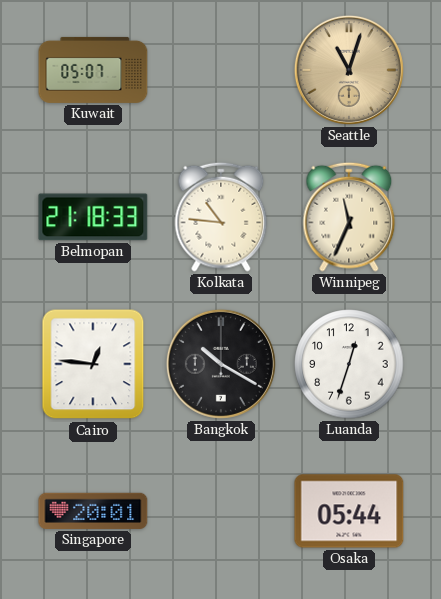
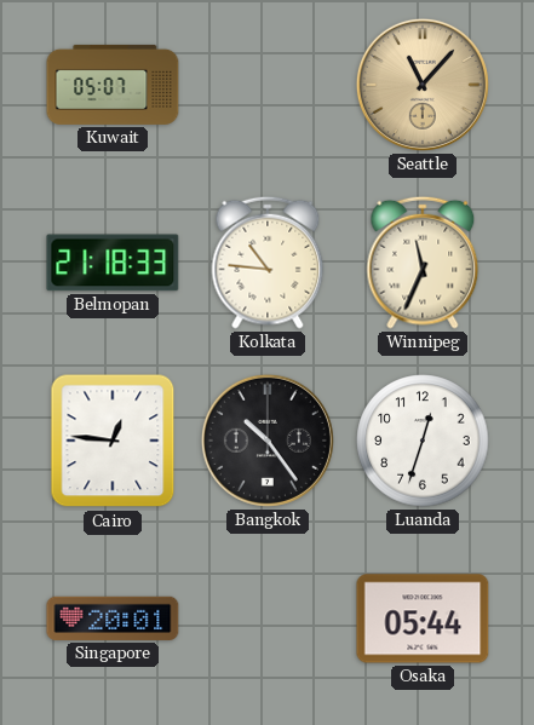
Seattle: 11:03 -> 11:07 (423, 85)
Bangkok: 10:20 -> 10:24 (268, 441)
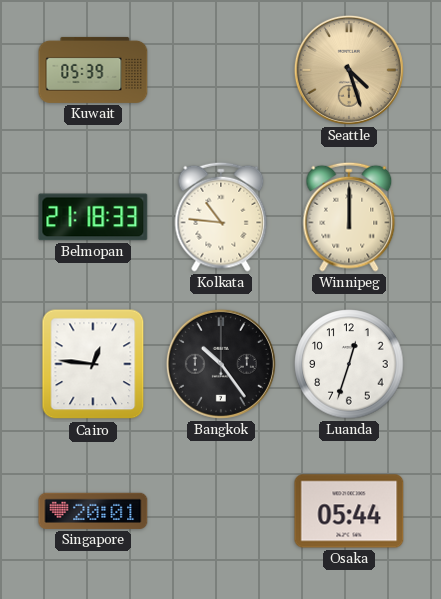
Kuwait: 05:07 -> 05:39 (93, 70)
Seattle: 11:07 -> 4:27 (349, 70)
Winnipeg: 11:34 -> 12:00 (349, 217)
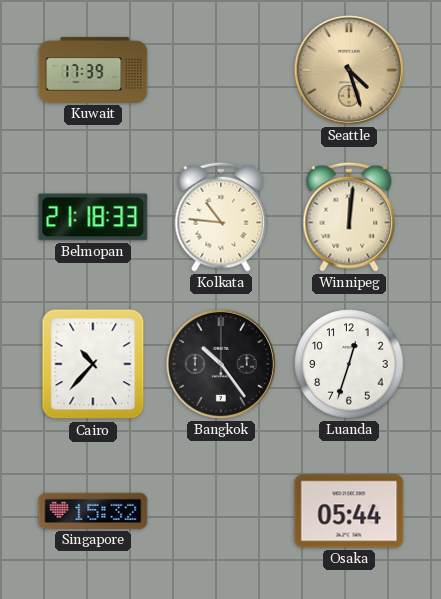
Kuwait: 05:39 -> 17:39 (93, 70)
Winnipeg: 12:00 -> 12:01 (349, 217)
Cairo: 12:46 -> 10:37 (93, 364)
Singapore: 20:01 -> 15:32 (93, 511)
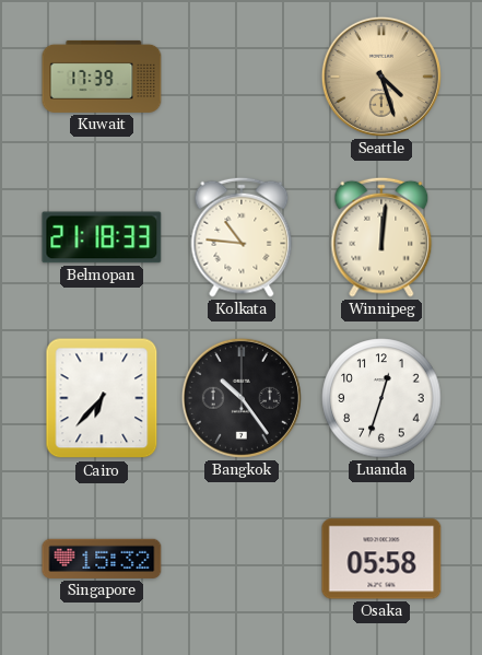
Cairo: 10:37 -> 6:37 (102, 398)
Osaka: 05:44 -> 05:58 (381, 559)
